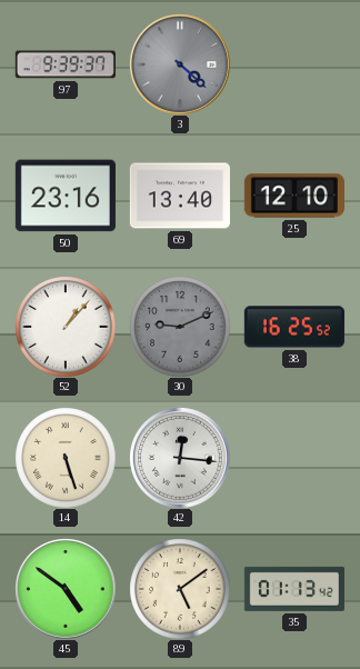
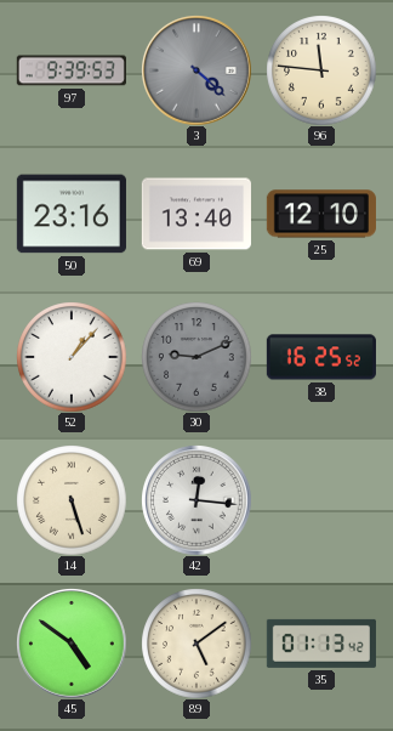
97: 9:39:37 -> 9:39:53 (72, 70)
96: none -> 11:46 (321, 70)
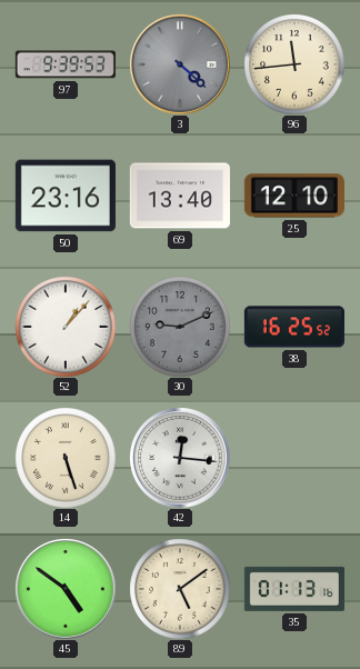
96: 11:46 -> 11:44 (294, 64)
35: 01:13:42 -> 01:13:16 (294, 589)
